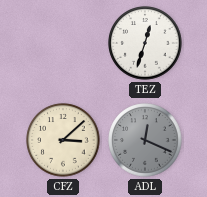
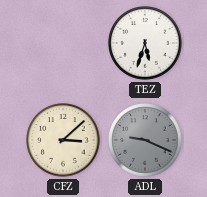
TEZ: 12:33 -> 5:33 (145, 43)
ADL: 12:19 -> 9:19 (145, 140)
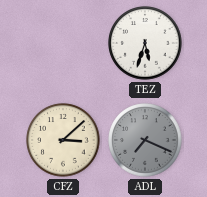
ADL: 9:19 -> 7:19 (145, 140)
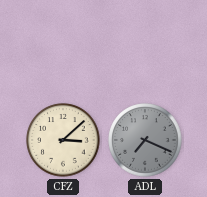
TEZ: 5:33 -> none (145, 43)
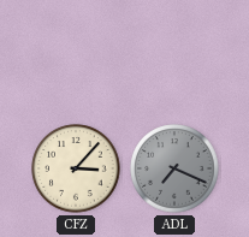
CFZ: 3:08 -> 3:07 (76, 168)
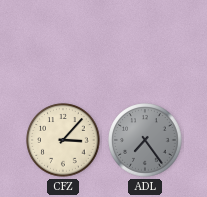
ADL: 7:19 -> 7:24 (145, 140)
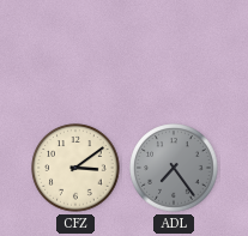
CFZ: 3:07 -> 3:09 (75, 168)
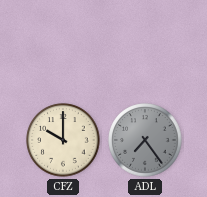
CFZ: 3:09 -> 10:00 (63, 140)
